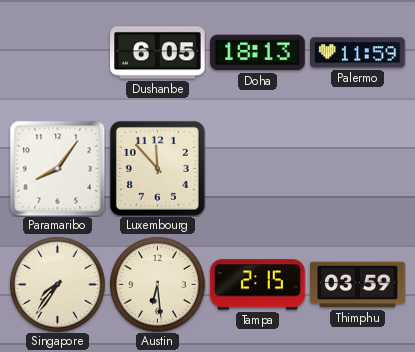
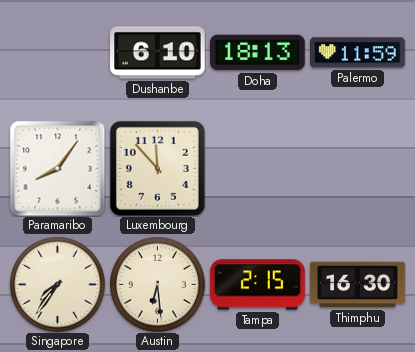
Dushanbe: 6:05 -> 6:10 (158, 53)
Thimphu: 03:59 -> 16:30 (358, 285)
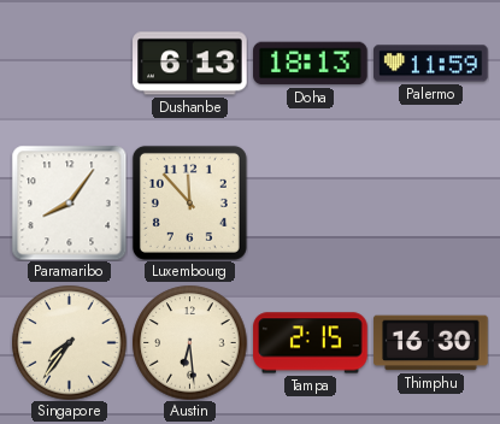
Dushanbe: 6:10 -> 6:13 (190, 64)
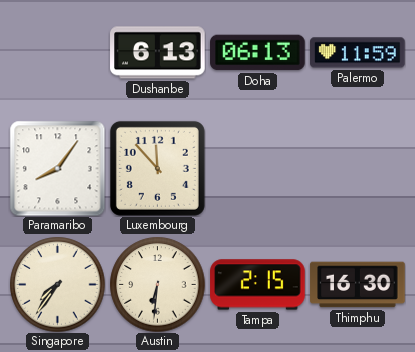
Doha: 18:13 -> 06:13 (258, 53)
Austin: 6:29 -> 6:31 (157, 284)
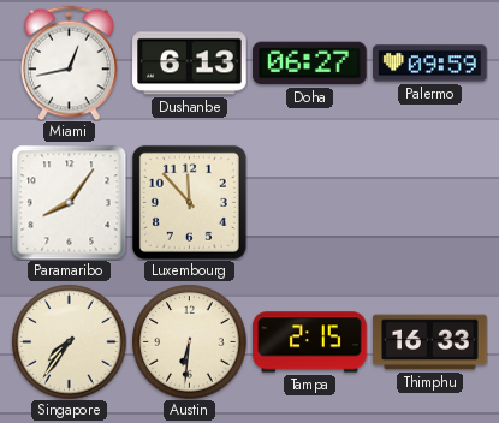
Miami: none -> 12:43 (70, 62)
Doha: 06:13 -> 06:27 (310, 64)
Palermo: 11:59 -> 09:59 (430, 64)
Thimphu: 16:30 -> 16:33 (430, 342)
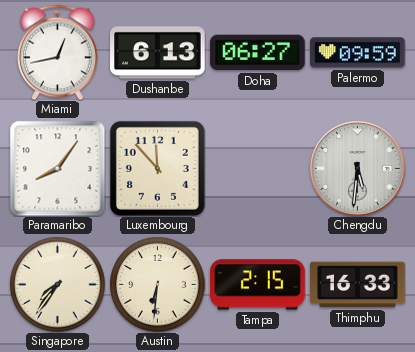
Chengdu: none -> 5:31 (358, 169)
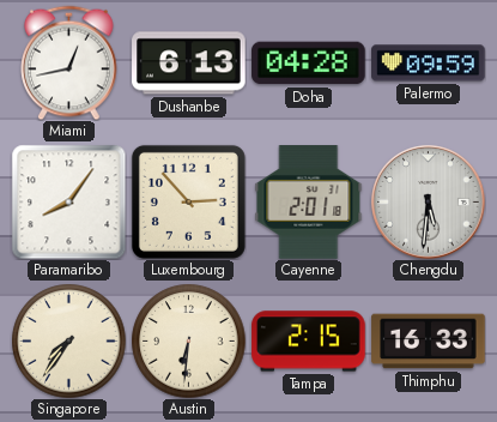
Doha: 06:27 -> 04:28 (309, 64)
Luxembourg: 11:53 -> 2:53 (188, 201)
Cayenne: none -> 2:01 (309, 203)
